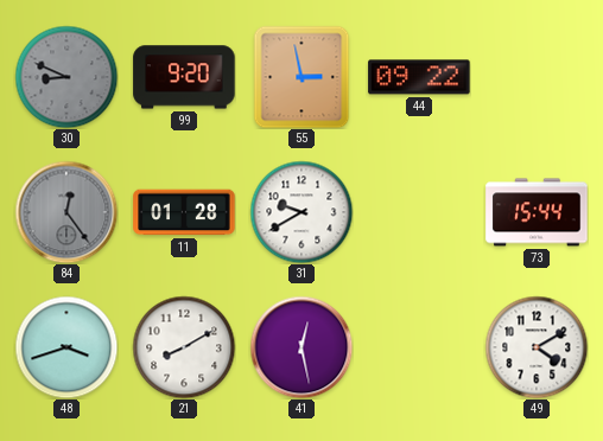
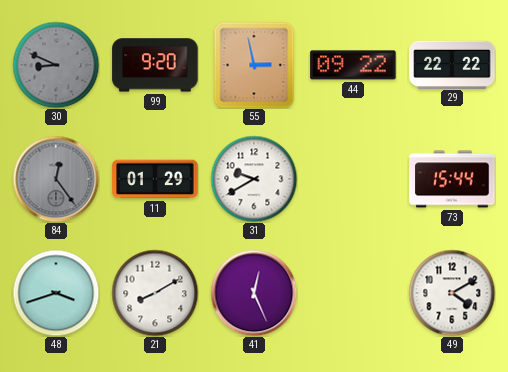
29: none -> 22:22 (452, 64)
11: 01:28 -> 01:29 (155, 179)
41: 12:28 -> 12:26 (254, 293)
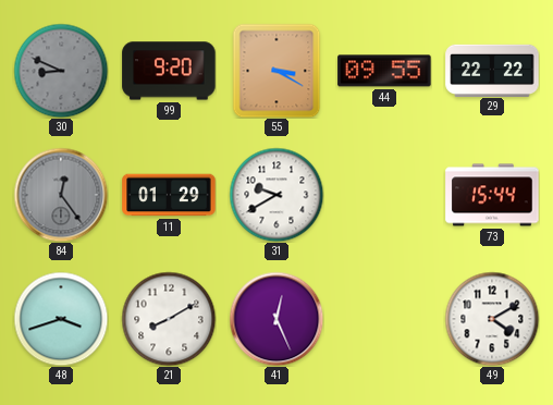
55: 2:58 -> 3:20 (276, 71)
44: 09:22 -> 09:55 (384, 71)
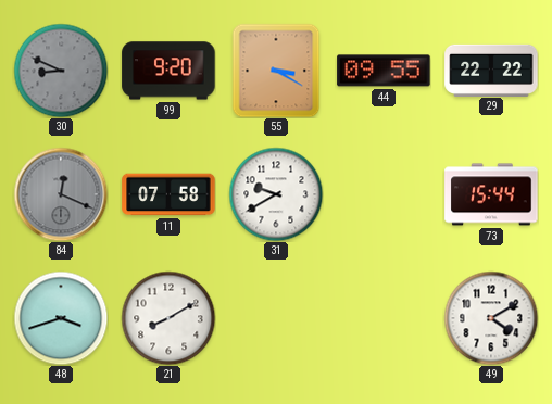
84: 12:24 -> 12:19 (61, 194)
11: 01:29 -> 07:58 (168, 194)
41: 12:26 -> none (276, 319)
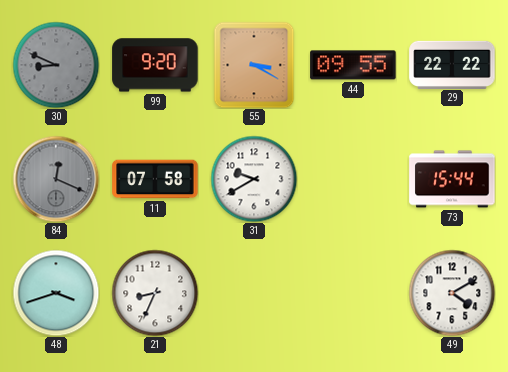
21: 8:10 -> 8:34 (155, 293)
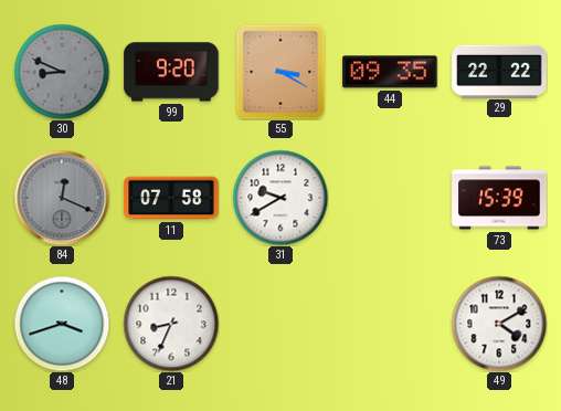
44: 09:55 -> 09:35 (390, 72)
73: 15:44 -> 15:39 (499, 198)
